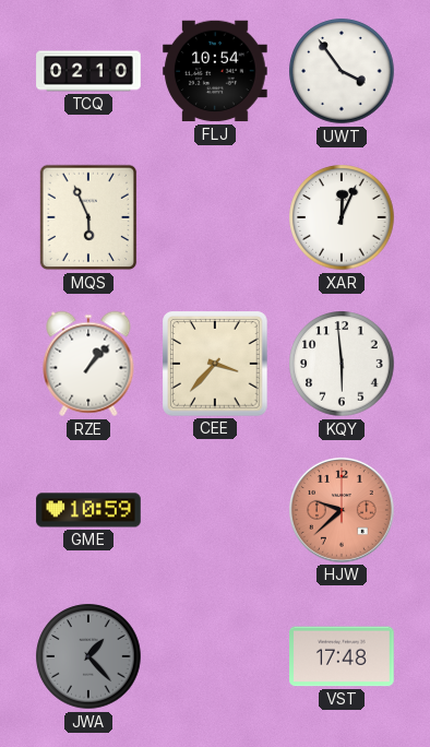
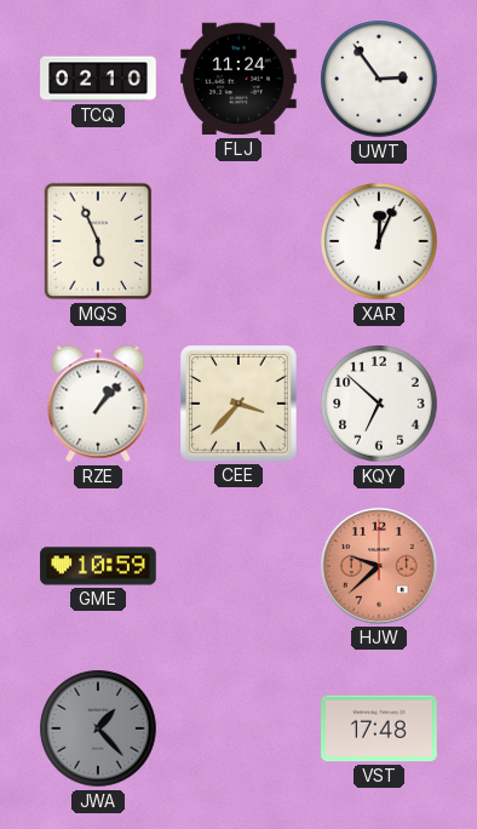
FLJ: 10:54 -> 11:24 (238, 79)
UWT: 3:54 -> 2:54 (379, 79)
KQY: 5:59 -> 6:52 (379, 404)
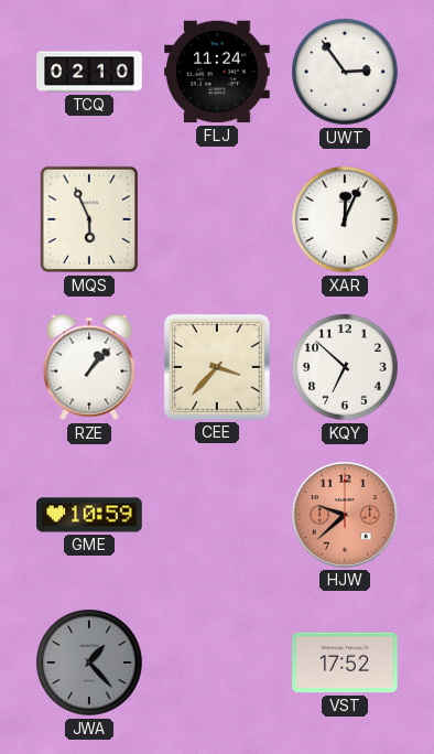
VST: 17:48 -> 17:52 (345, 663)
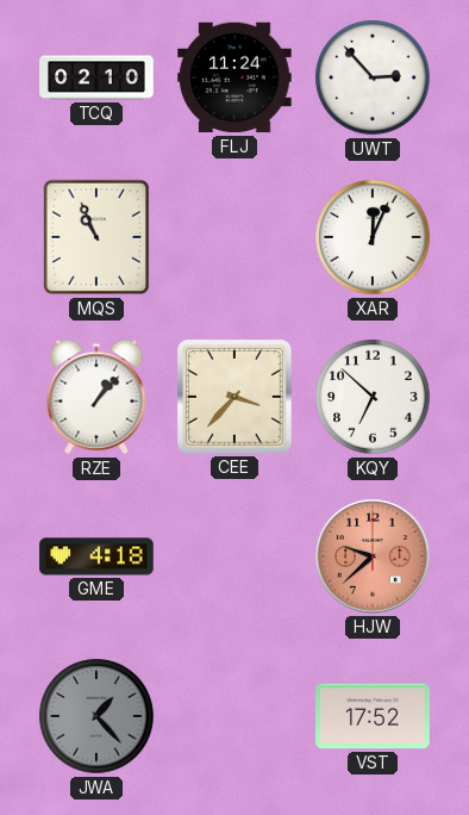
UWT: 2:54 -> 2:53 (373, 77)
MQS: 5:56 -> 10:56 (96, 237)
GME: 10:59 -> 4:18 (96, 556)
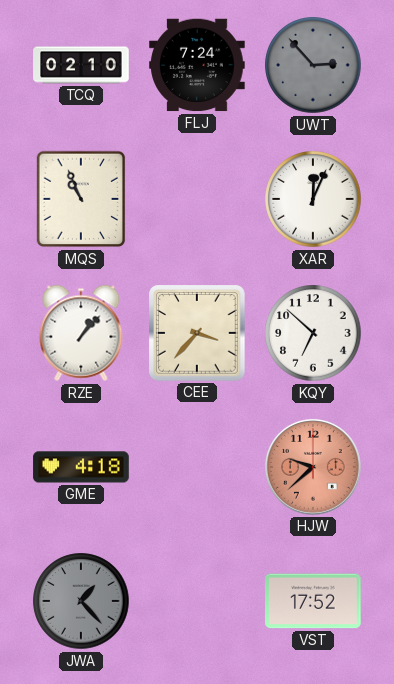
FLJ: 11:24 -> 7:24 (197, 65)
UWT dial: white -> grey (313, 65)
